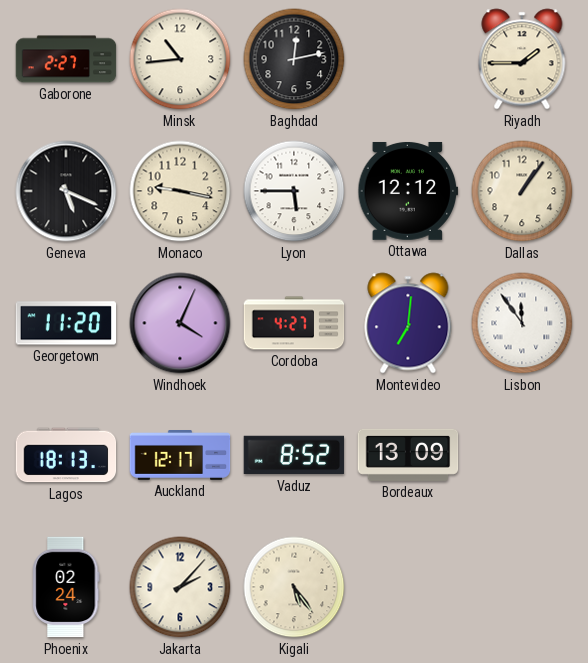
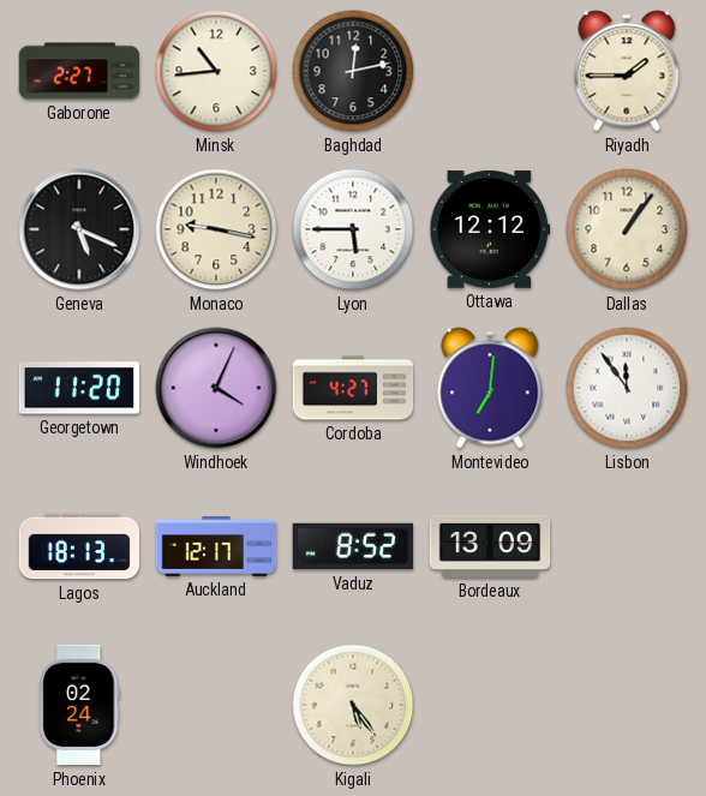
Jakarta: 2:07 -> none (180, 587)
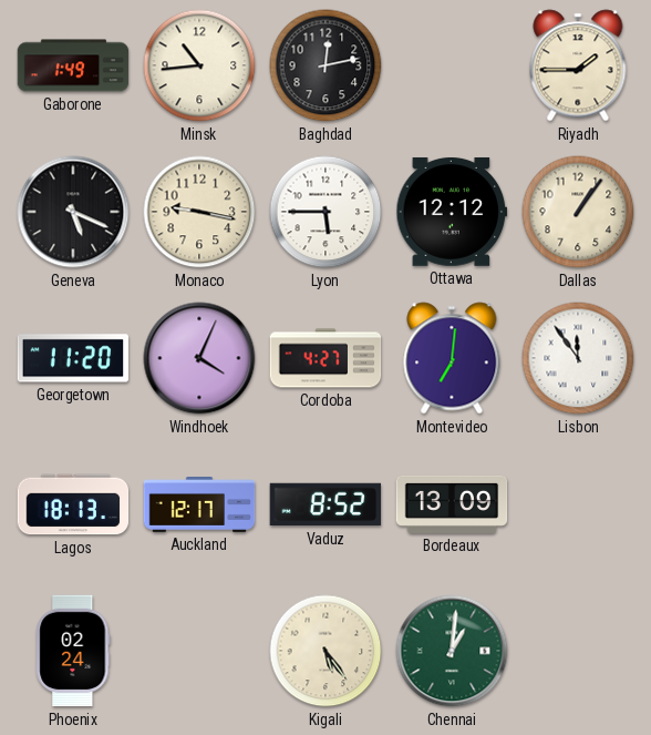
Gaborone: 2:27 -> 1:49 (73, 65)
Chennai: none -> 1:01 (452, 651)
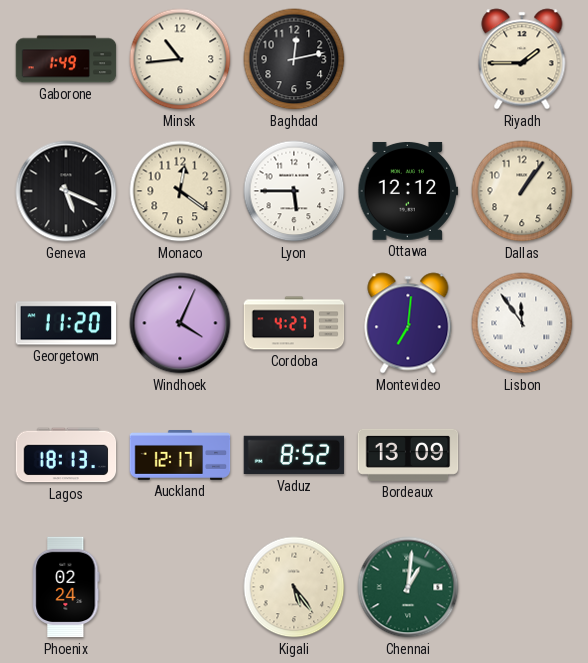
Monaco: 9:17 -> 12:21 (180, 191)
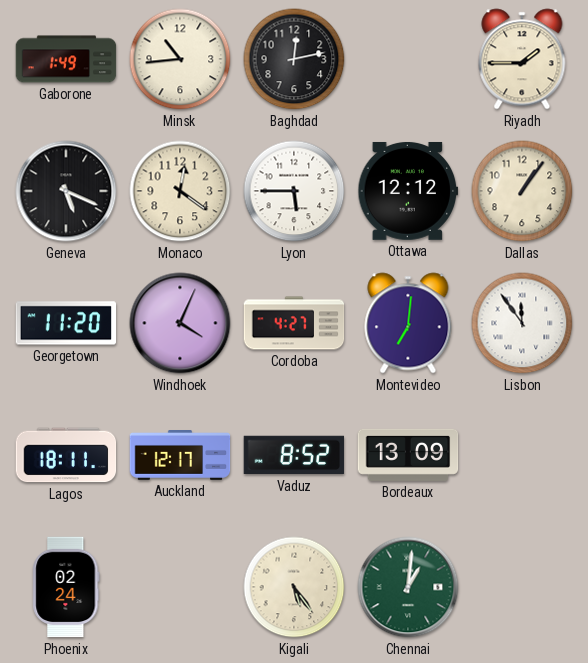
Lagos: 18:13 -> 18:11 (66, 455)
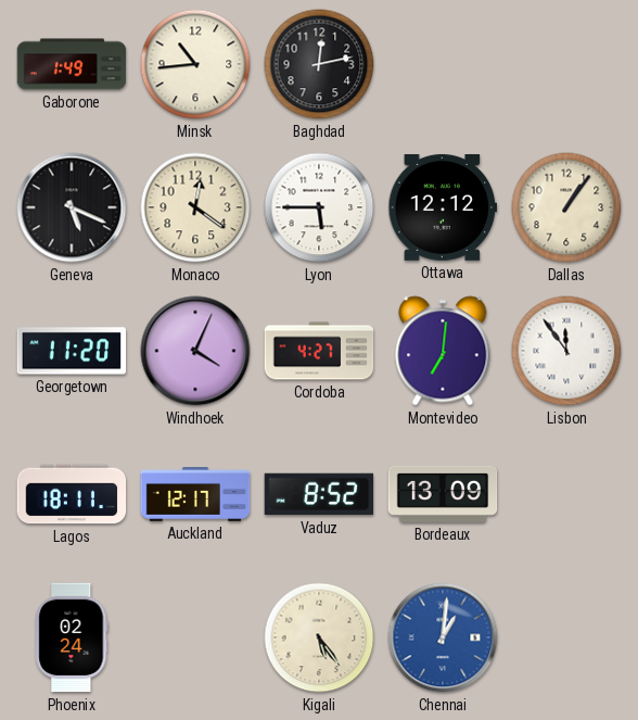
Riyadh: 1:45 -> none (522, 59)
Chennai dial: green -> blue (443, 637)
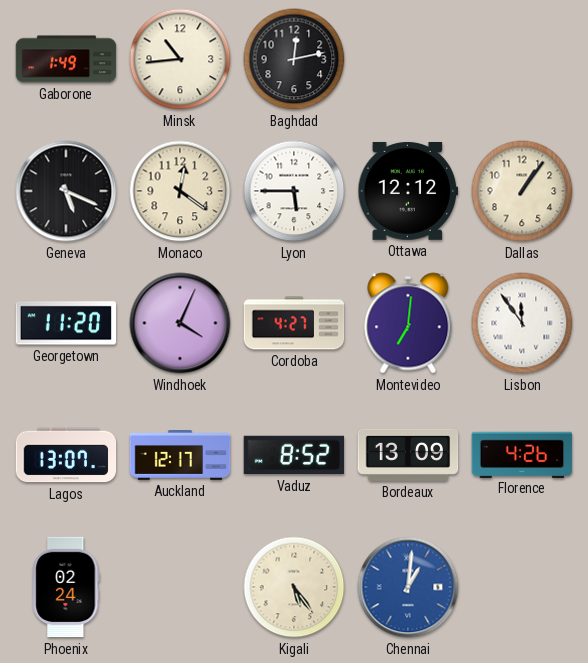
Lagos: 18:11 -> 13:07 (66, 455)
Florence: none -> 4:26 (522, 454)
